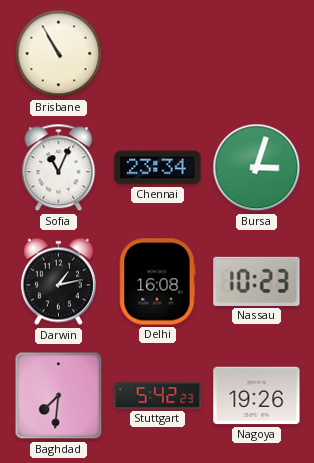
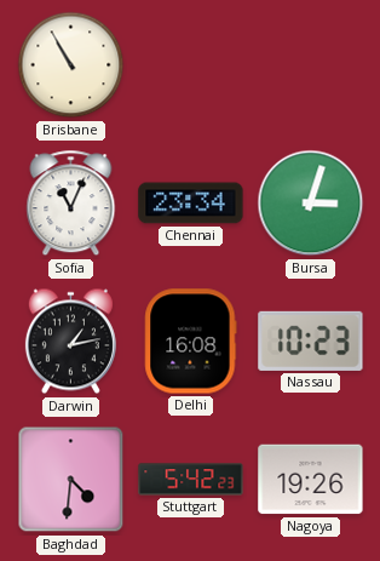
Baghdad: 7:31 -> 4:31 (71, 480)
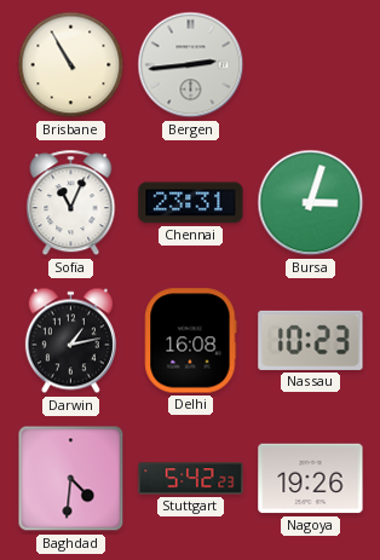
Bergen: none -> 2:44 (191, 65)
Chennai: 23:34 -> 23:31 (191, 203)
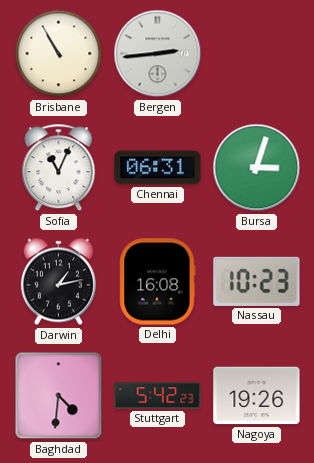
Chennai: 23:31 -> 06:31 (158, 168)
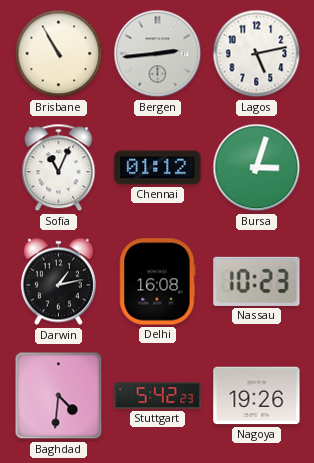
Lagos: none -> 5:13 (257, 54)
Chennai: 06:31 -> 01:12 (158, 168)
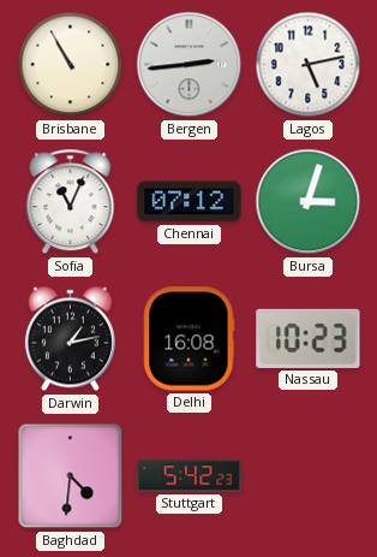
Chennai: 01:12 -> 07:12 (190, 202)
Nagoya: 19:26 -> none (257, 396)
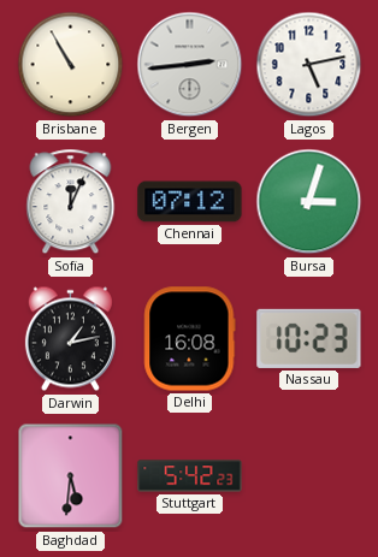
Sofia: 11:04 -> 12:04 (71, 202)
Baghdad: 4:31 -> 5:31 (71, 476)
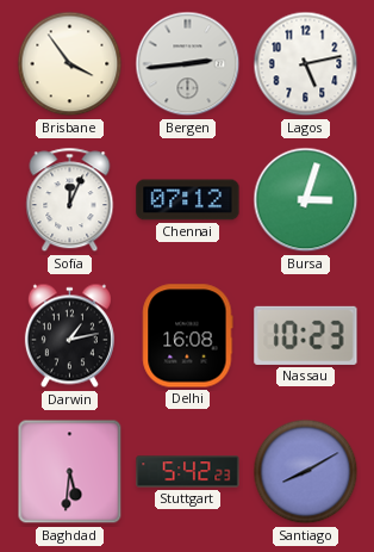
Brisbane: 10:55 -> 3:54 (70, 64)
Santiago: none -> 8:10 (306, 472)
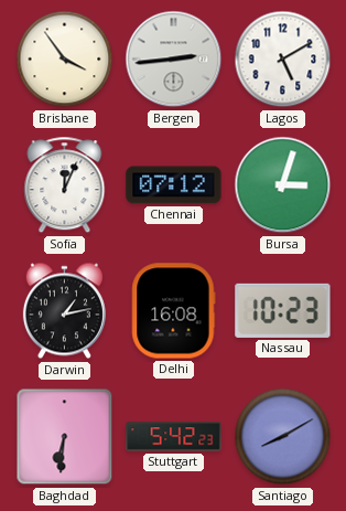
Lagos: 5:13 -> 5:10 (283, 60)
Baghdad: 5:31 -> 6:31 (65, 437)
